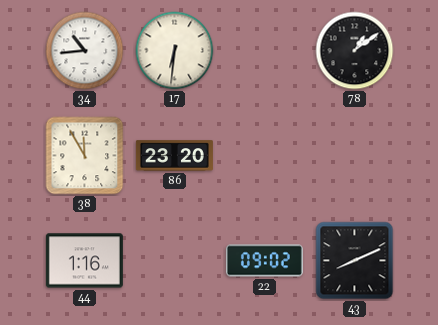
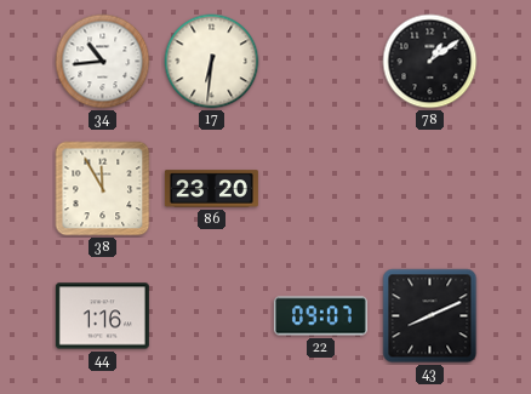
22: 09:02 -> 09:07 (320, 316)
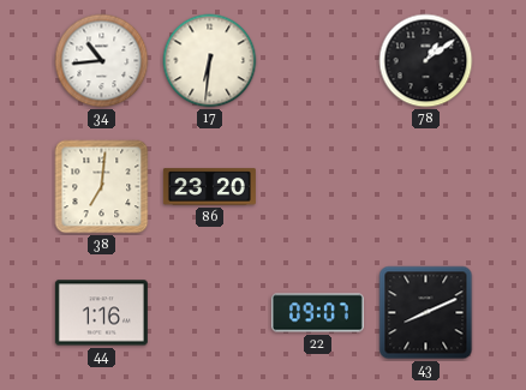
38: 11:55 -> 7:01 (102, 187)
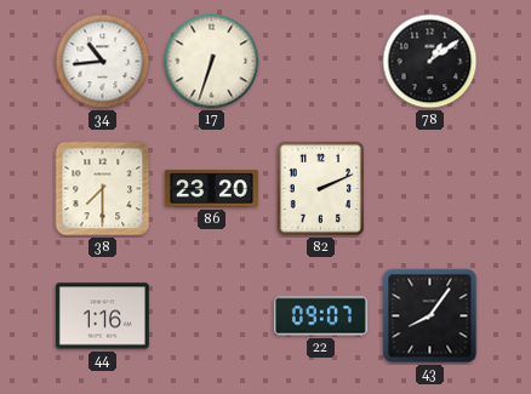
17: 6:31 -> 6:33 (212, 62)
38: 7:01 -> 7:30 (103, 189)
82: none -> 2:11 (320, 188)
43: 8:11 -> 8:06 (430, 316)
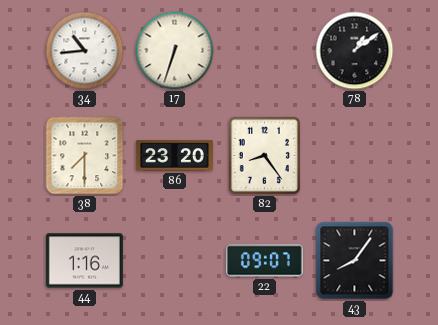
82: 2:11 -> 8:24 (264, 155)
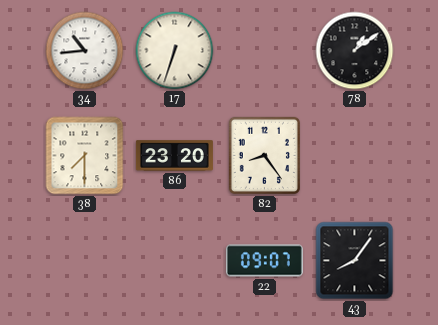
44: 1:16 -> none (84, 261)
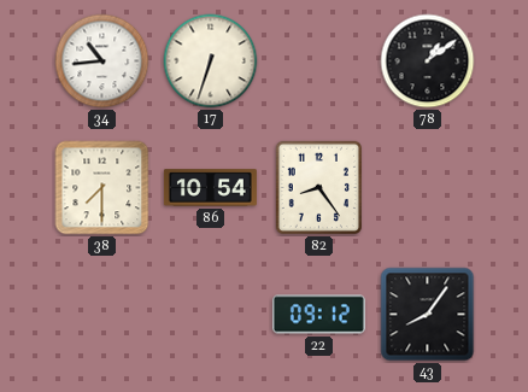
86: 23:20 -> 10:54 (210, 188)
22: 09:07 -> 09:12 (318, 315)
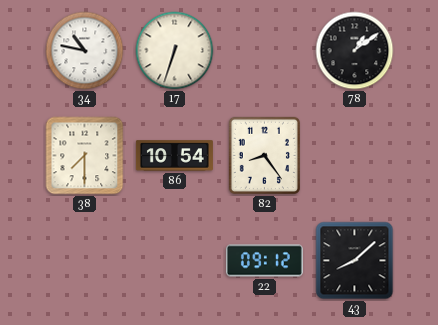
34: 10:44 -> 10:47 (85, 51)
43: 8:06 -> 8:08 (355, 261)
